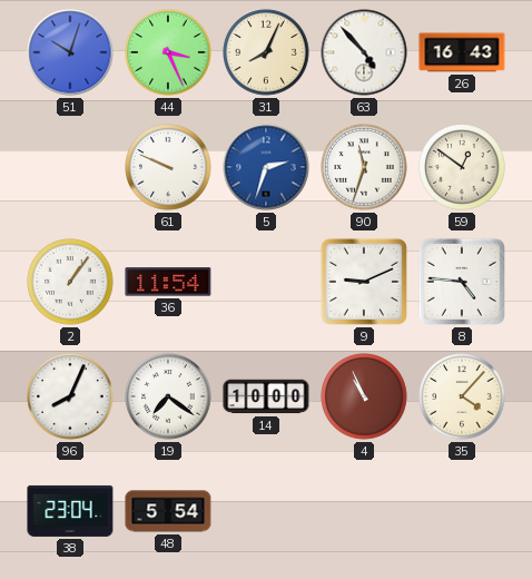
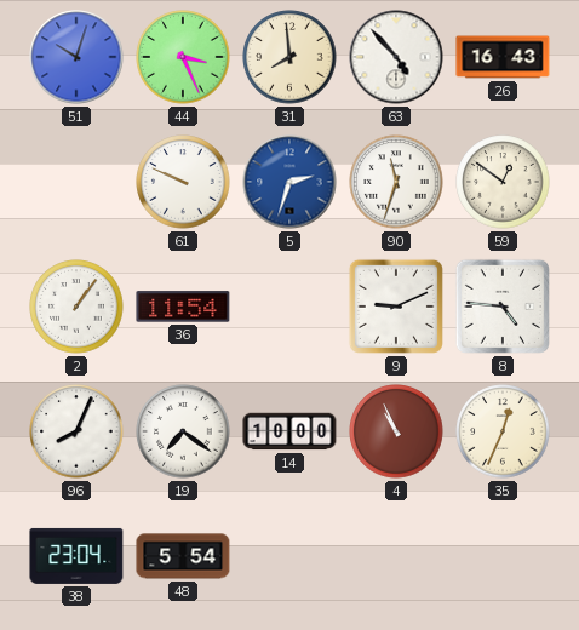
31: 8:04 -> 7:59 (289, 57)
35: 4:07 -> 12:34 (503, 431)
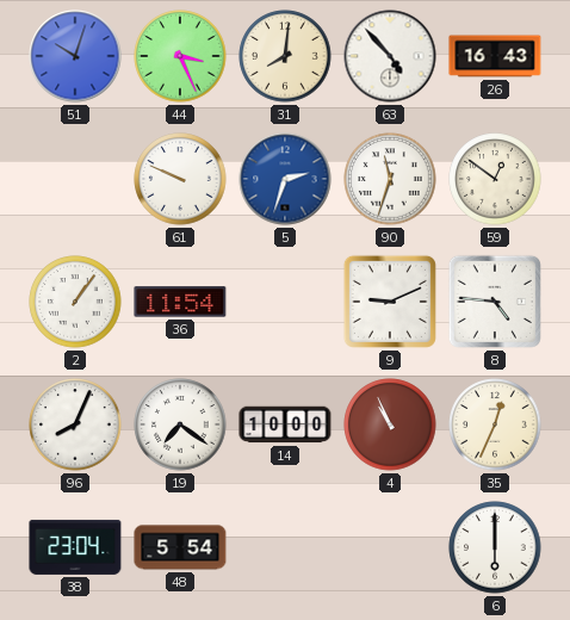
31: 7:59 -> 8:01 (285, 56)
6: none -> 6:00 (495, 547)
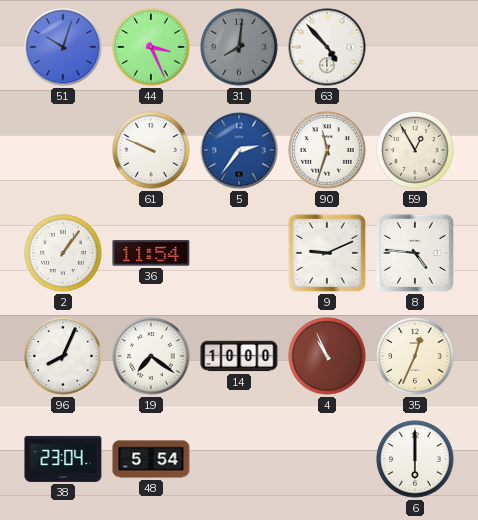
31 dial: cream -> grey (239, 47)
26: 16:43 -> none (495, 56)
5: 2:33 -> 2:36 (239, 150)
59: 12:51 -> 12:55 (415, 150)
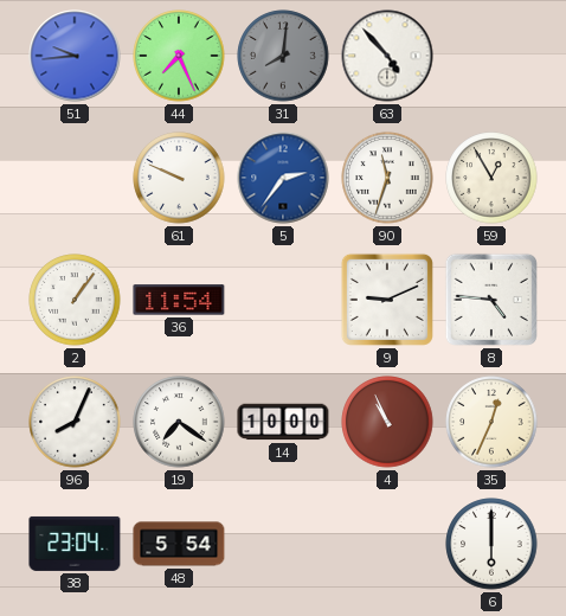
51: 10:03 -> 9:44 (75, 56)
44: 3:26 -> 7:26 (179, 56)
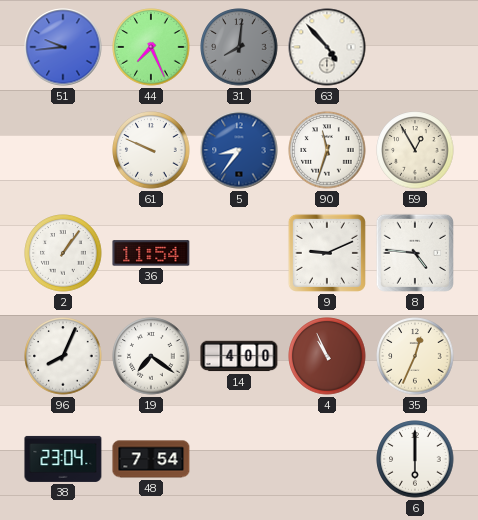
5: 2:36 -> 8:36 (239, 150)
14: 10:00 -> 4:00 (239, 356)
48: 5:54 -> 7:54 (151, 459)
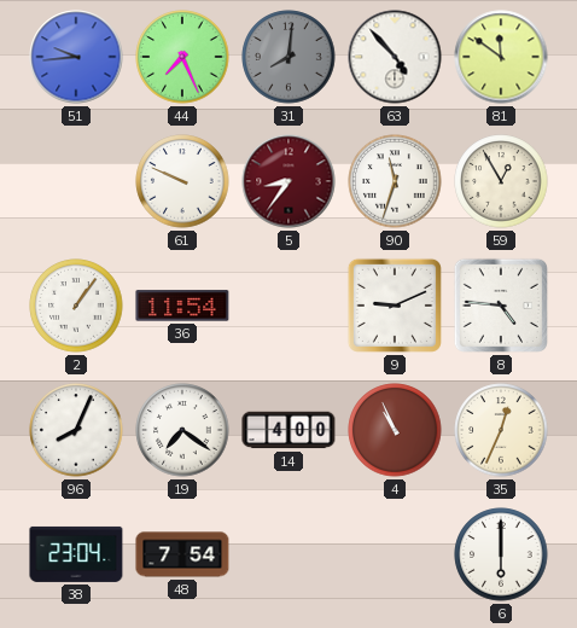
81: none -> 11:51 (501, 57)
5 dial: blue -> burgundy (288, 181)
